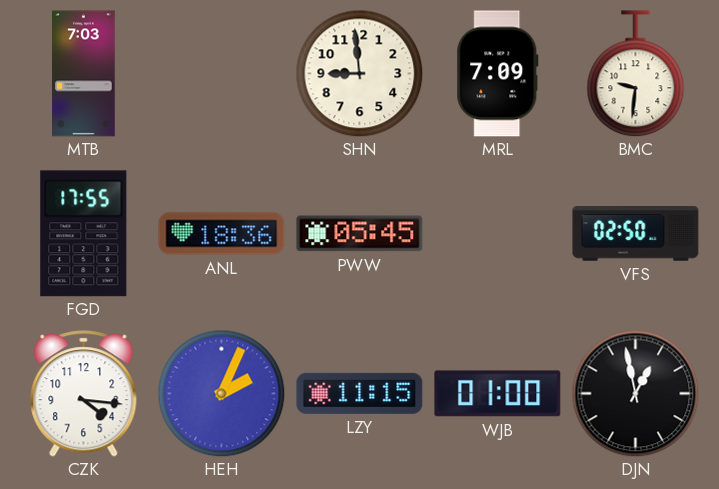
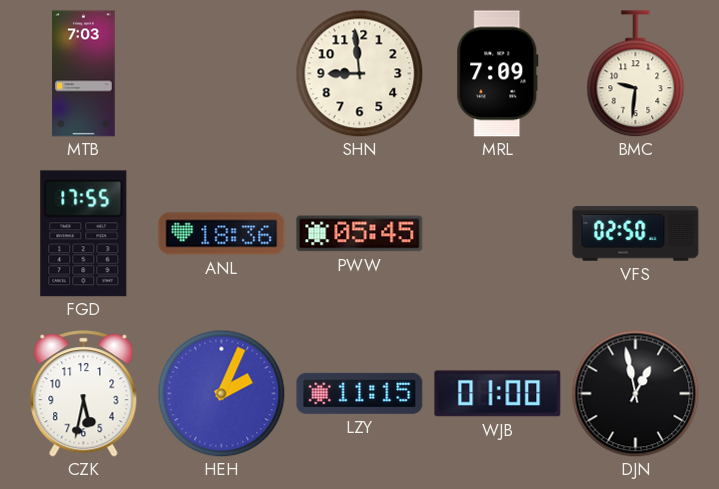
CZK: 4:16 -> 5:32 (84, 394)
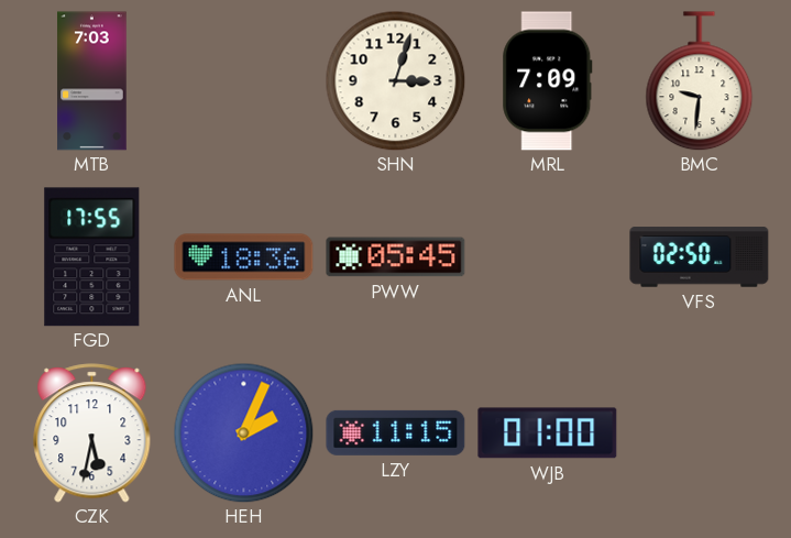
SHN: 8:59 -> 3:03 (395, 80)
DJN: 12:58 -> none (635, 393)
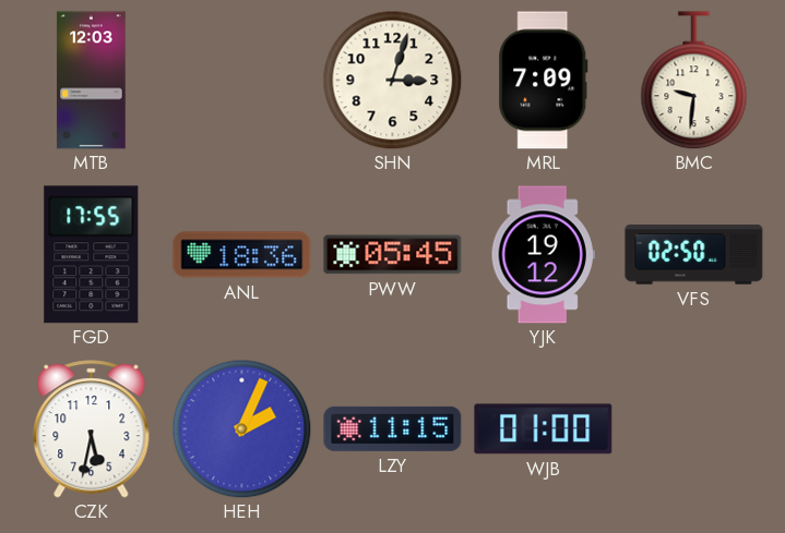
MTB: 7:03 -> 12:03 (92, 81)
YJK: none -> 19:12 (543, 255)
